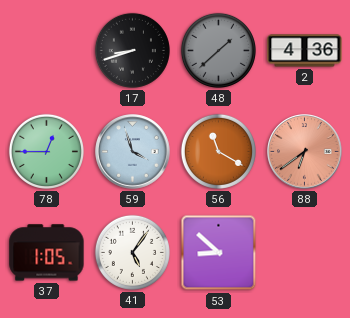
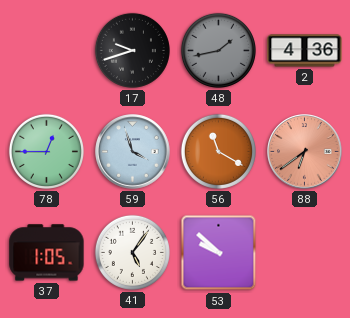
17: 8:42 -> 9:42 (132, 50)
48: 1:38 -> 1:43 (218, 50)
53: 8:52 -> 9:52 (219, 253)
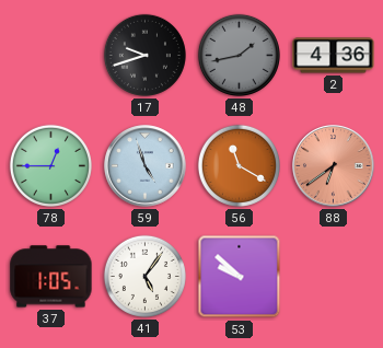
59: 3:57 -> 4:57 (146, 166)
